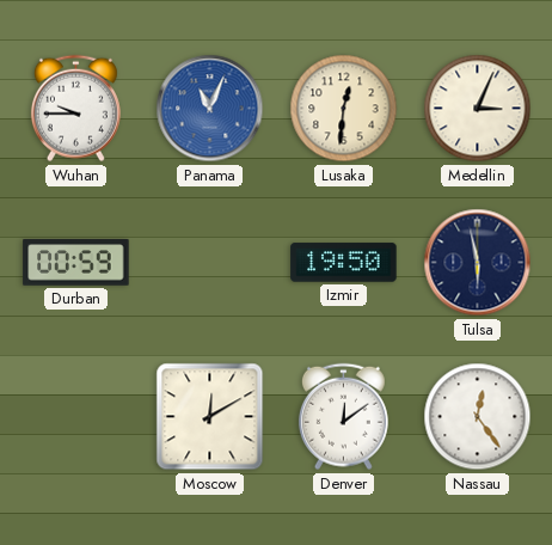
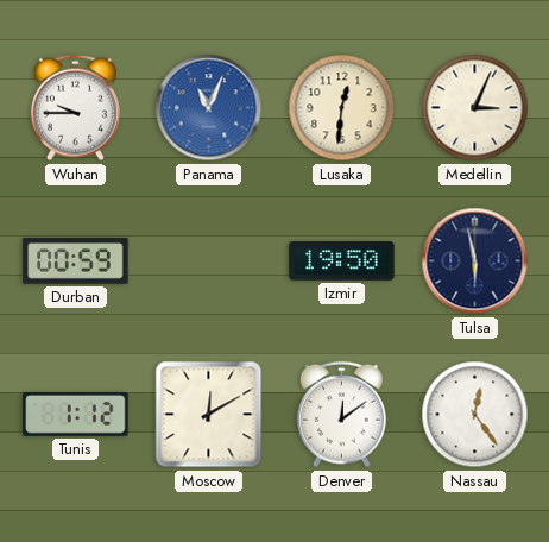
Tunis: none -> 1:12 (76, 415)
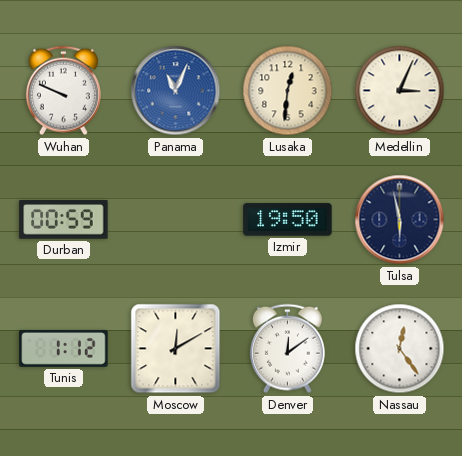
Wuhan: 9:45 -> 9:49 (63, 91)
